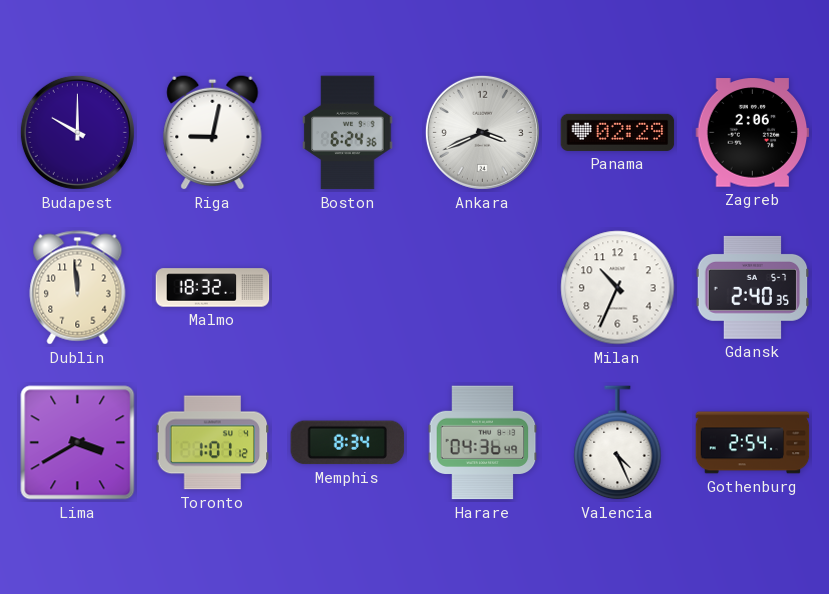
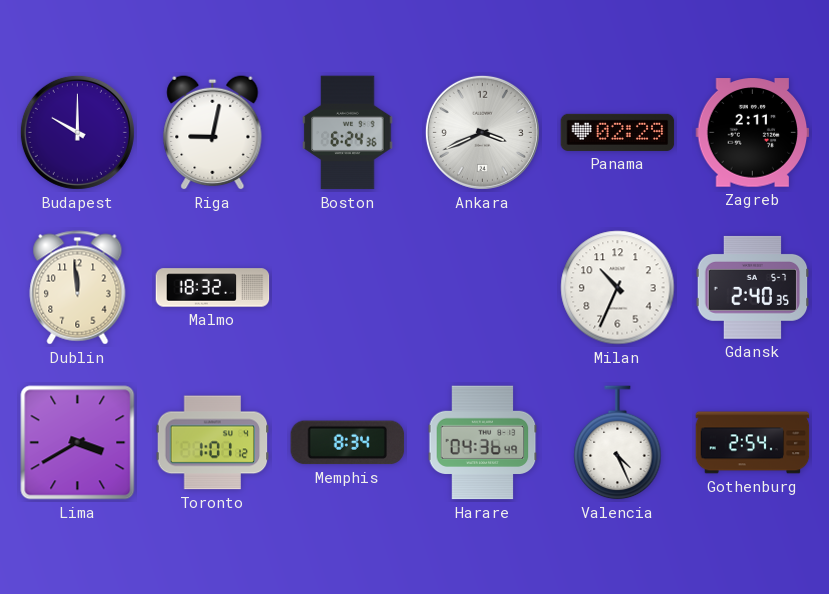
Zagreb: 2:06 -> 2:11 (753, 133)
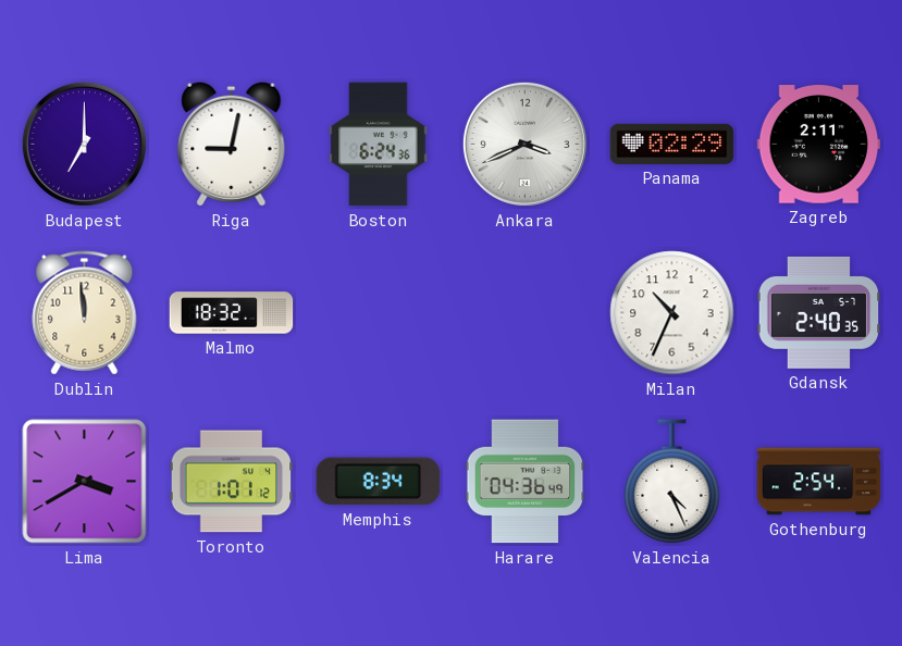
Budapest: 10:00 -> 7:00 (84, 144)
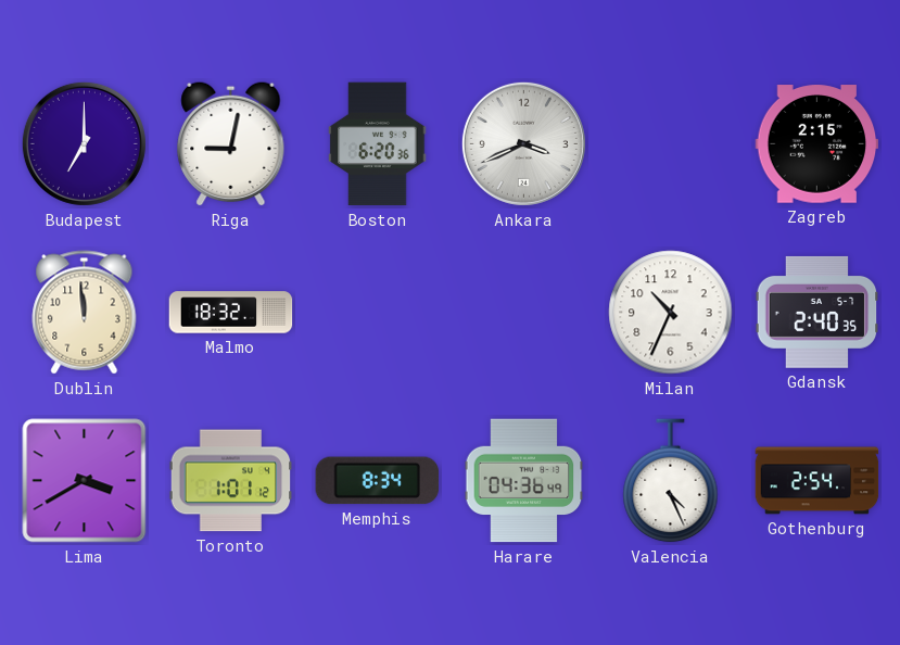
Boston: 6:24 -> 6:20 (378, 144)
Panama: 02:29 -> none (672, 144)
Zagreb: 2:11 -> 2:15 (817, 144)
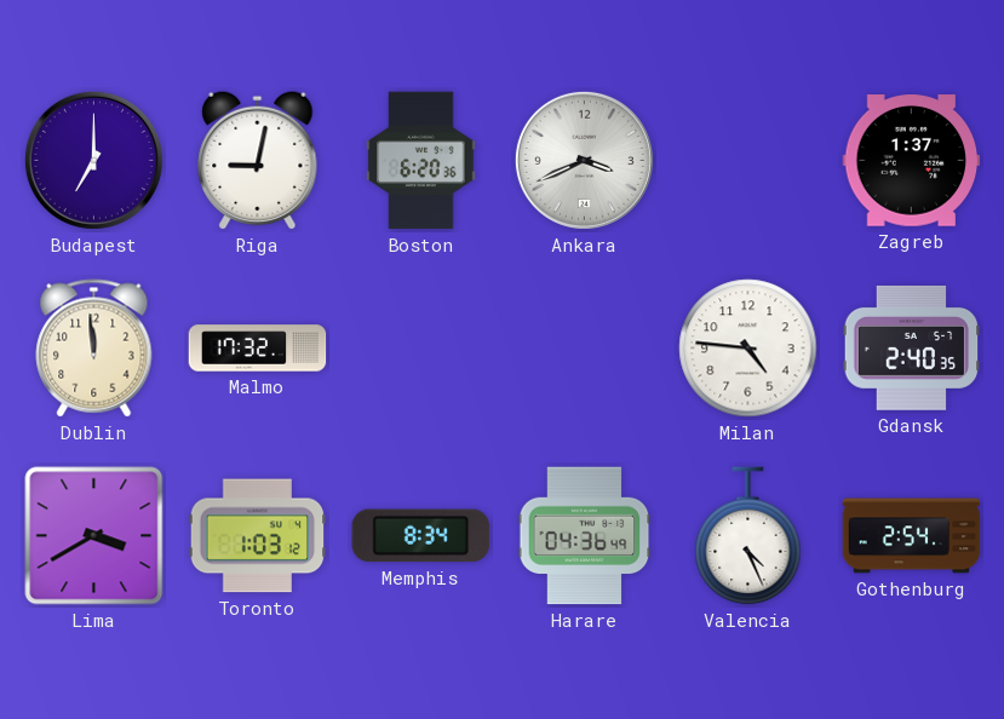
Zagreb: 2:15 -> 1:37 (912, 161)
Malmo: 18:32 -> 17:32 (258, 349)
Milan: 10:34 -> 4:46 (748, 349)
Toronto: 1:01 -> 1:03 (258, 536)
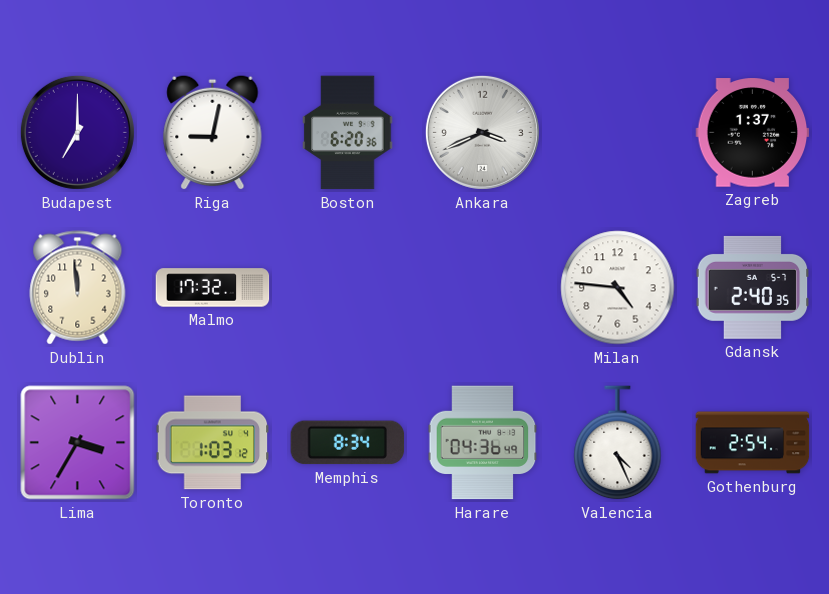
Lima: 3:40 -> 3:35 (78, 443)
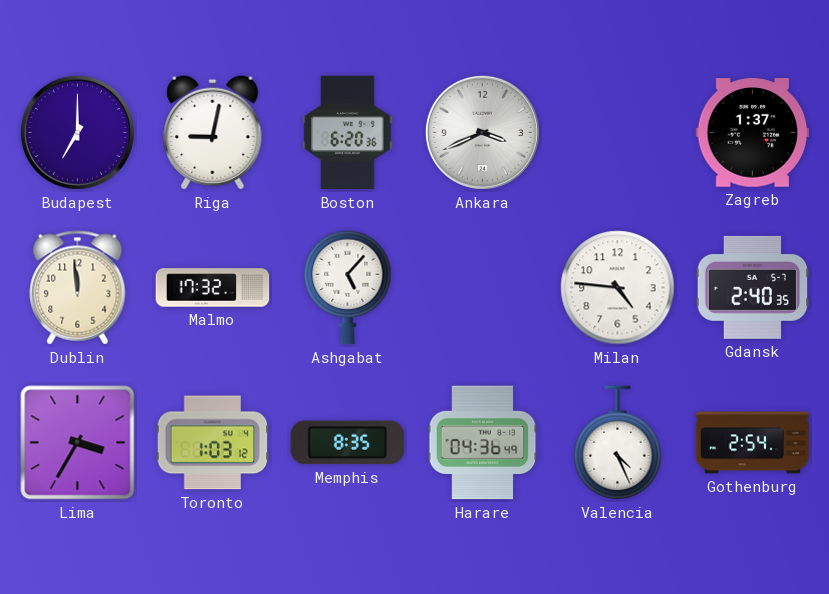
Ashgabat: none -> 5:07 (348, 288)
Memphis: 8:34 -> 8:35 (348, 443)
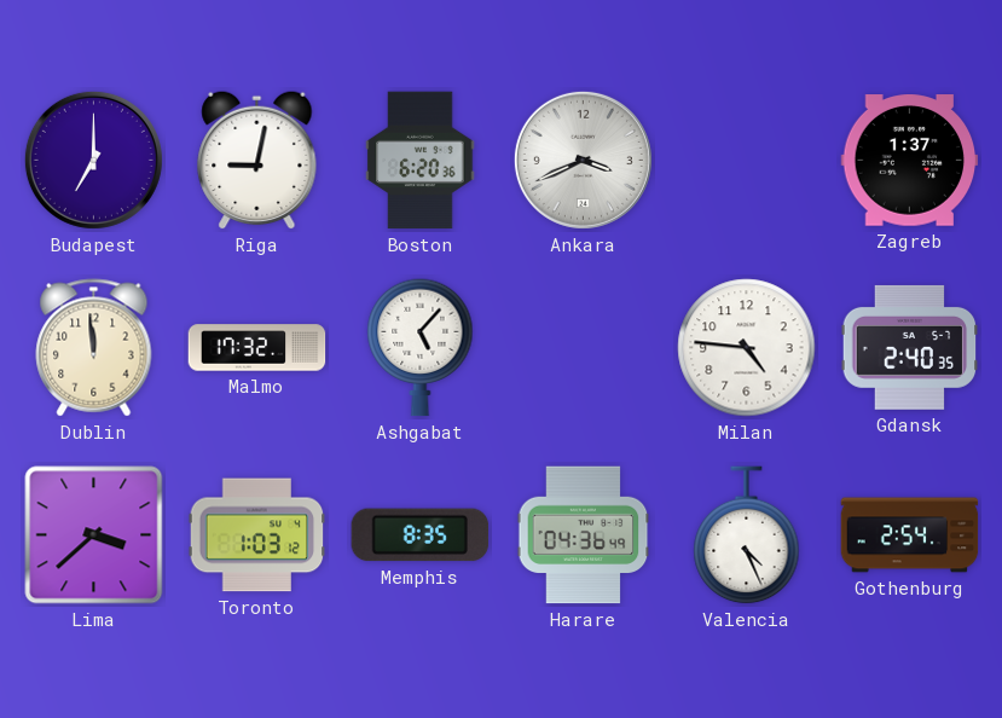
Lima: 3:35 -> 3:38 (94, 535)
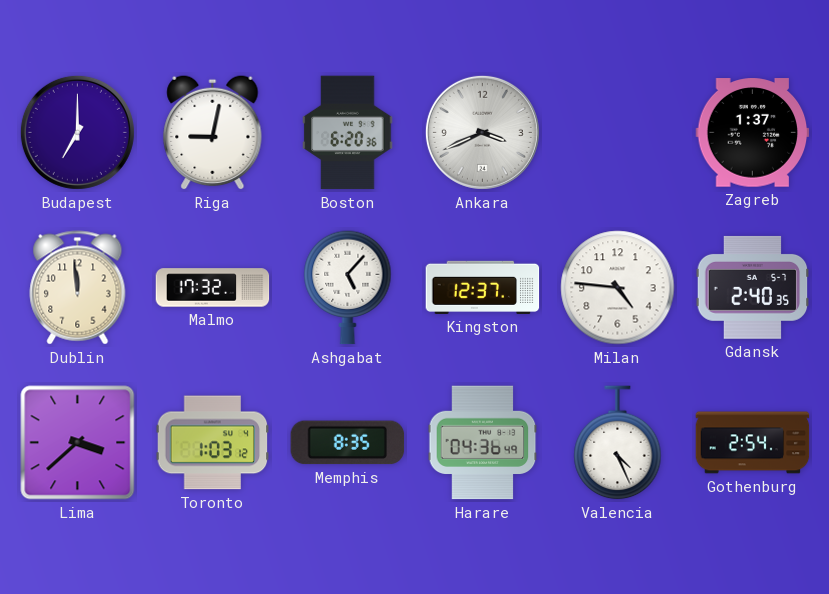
Kingston: none -> 12:37 (483, 287)
